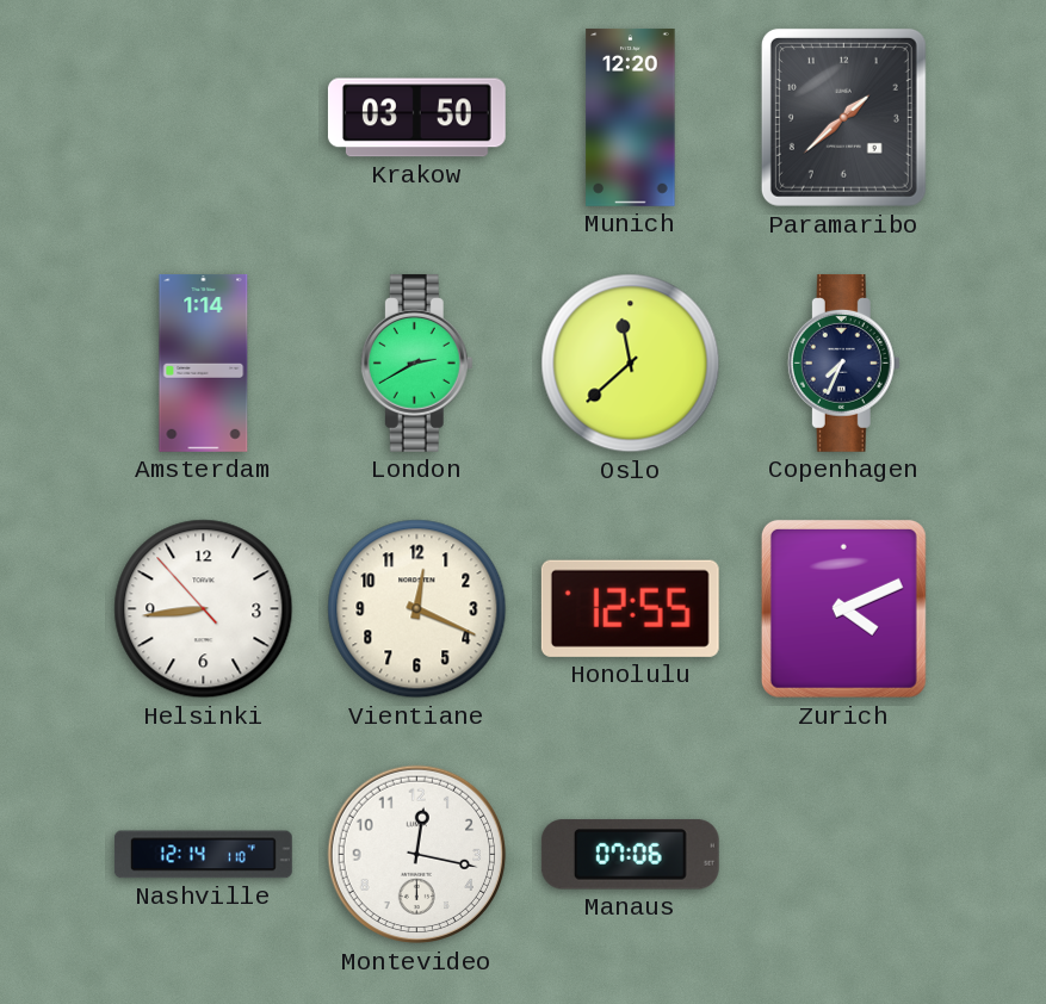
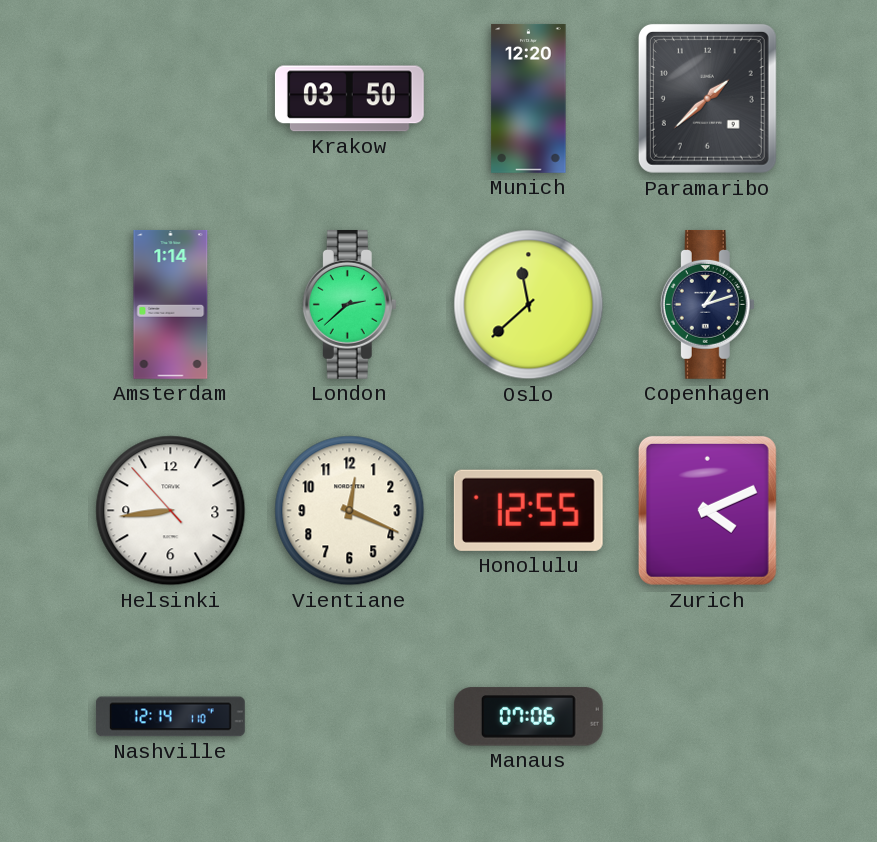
London: 2:40 -> 2:38 (349, 304)
Copenhagen: 7:34 -> 1:12 (707, 304)
Montevideo: 12:17 -> none (417, 855)
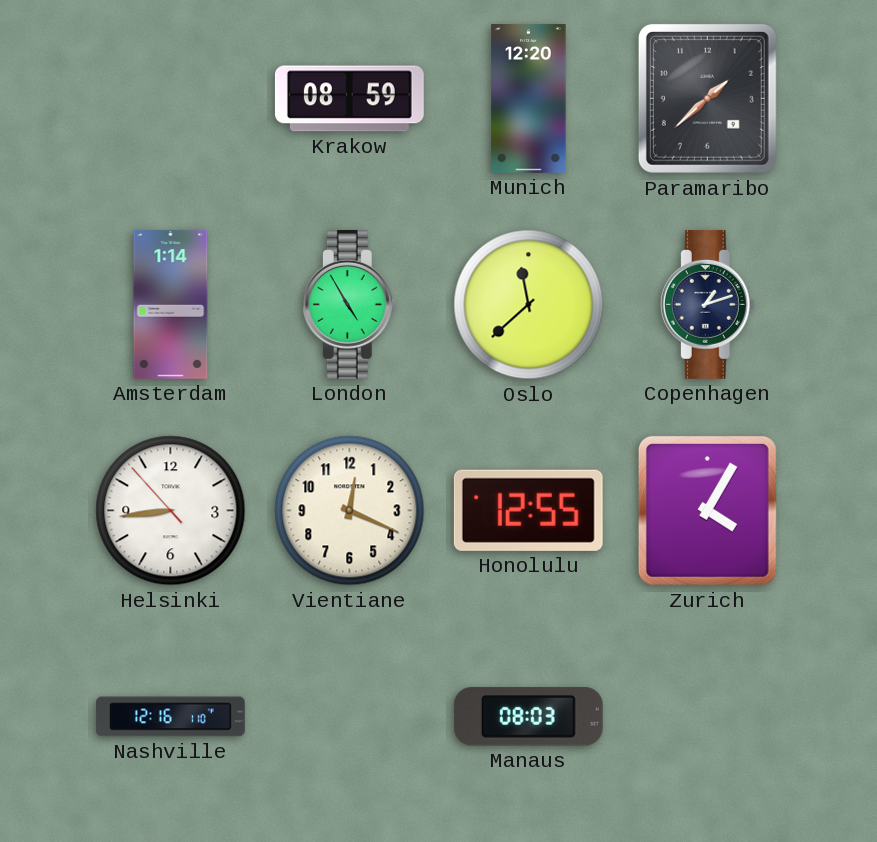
Krakow: 03:50 -> 08:59 (349, 99)
London: 2:38 -> 4:55 (349, 304)
Zurich: 4:11 -> 4:05 (707, 510)
Nashville: 12:14 -> 12:16 (170, 717)
Manaus: 07:06 -> 08:03 (528, 717)
